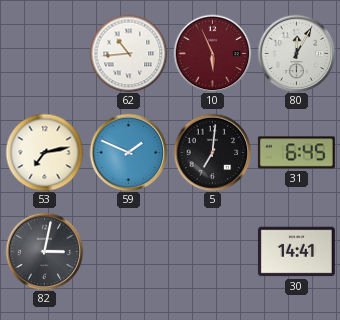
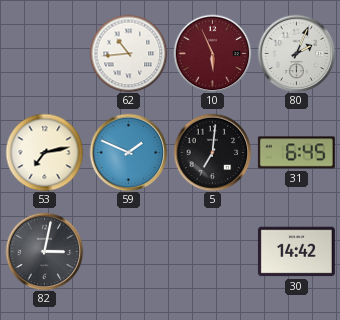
80: 12:05 -> 2:04 (296, 53)
30: 14:41 -> 14:42 (296, 252)
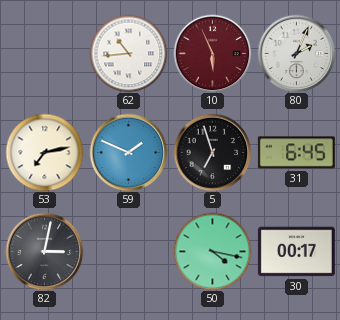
5: 7:01 -> 6:57 (212, 152)
50: none -> 4:17 (212, 251)
30: 14:42 -> 00:17 (296, 252)
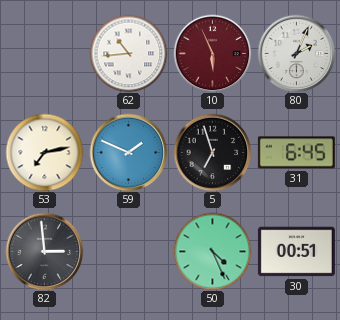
82: 3:02 -> 2:59 (44, 251)
50: 4:17 -> 4:26 (212, 251)
30: 00:17 -> 00:51 (296, 252)
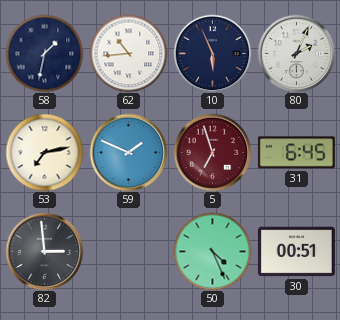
58: none -> 1:32 (44, 53)
10 dial: burgundy -> navy (212, 53)
5 dial: black -> burgundy (212, 152)
